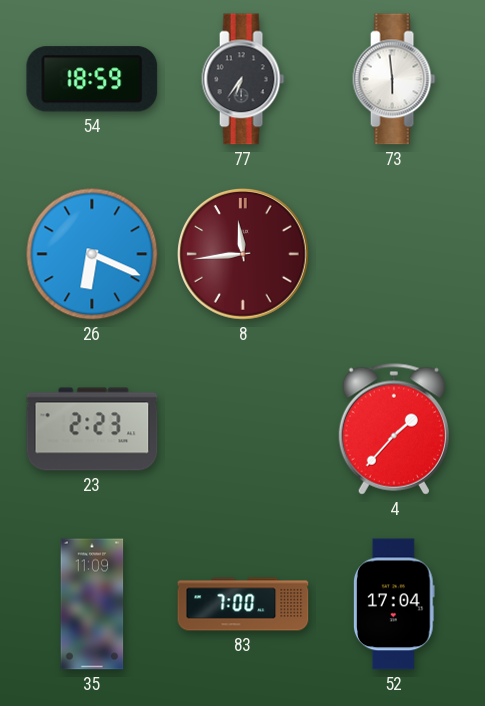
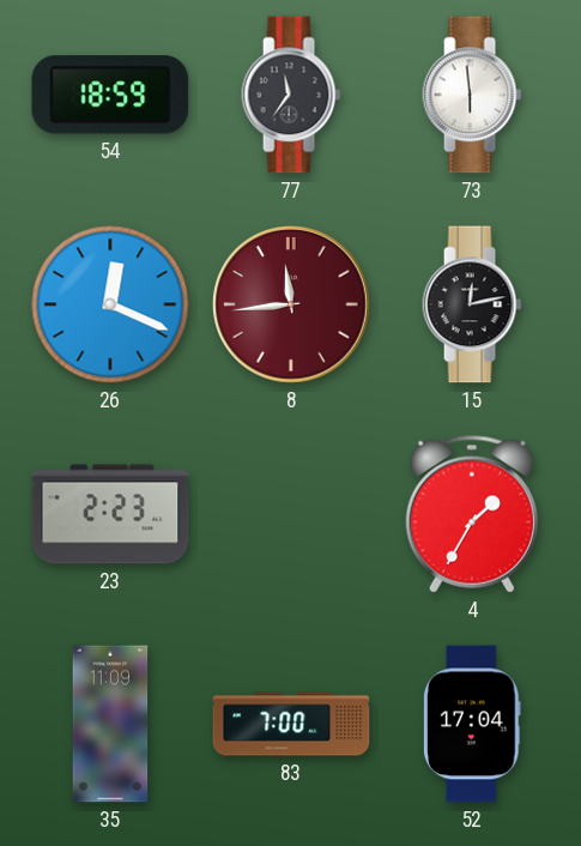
77: 6:36 -> 11:36 (291, 95)
26: 6:19 -> 12:19 (110, 304)
15: none -> 12:13 (472, 304)
4: 1:37 -> 1:35 (472, 514)
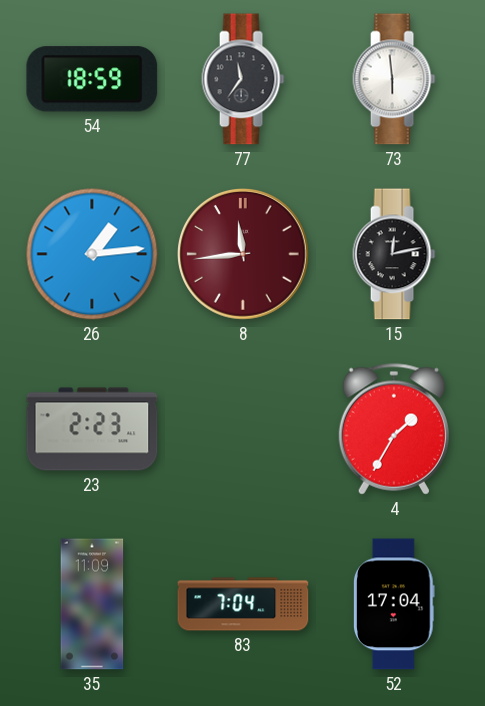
26: 12:19 -> 1:14 (92, 254)
83: 7:00 -> 7:04 (243, 604)
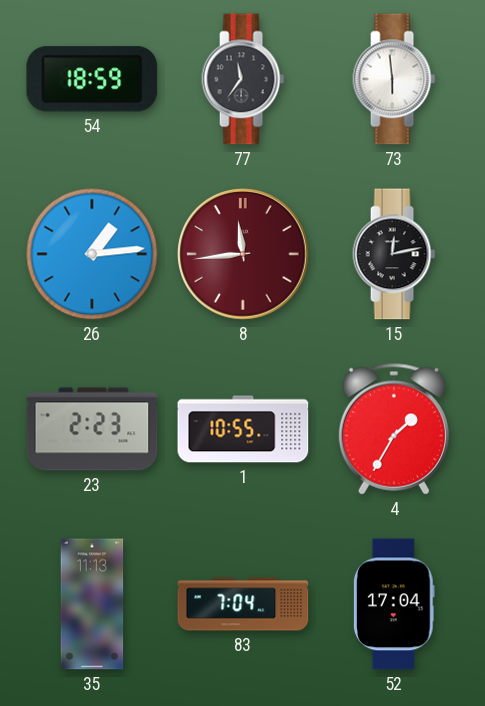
1: none -> 10:55 (243, 429)
35: 11:09 -> 11:13 (92, 604)
